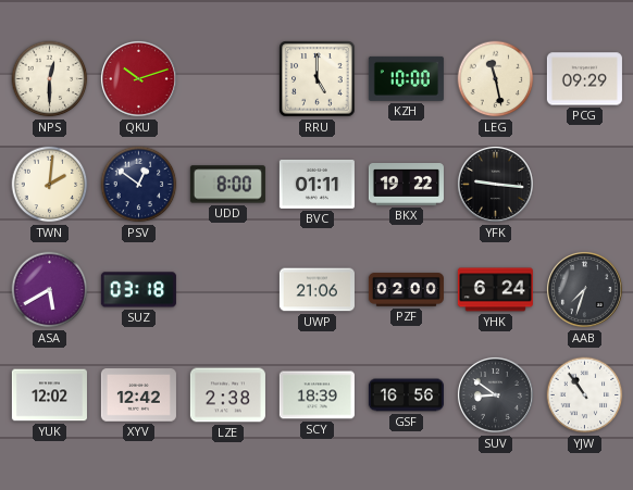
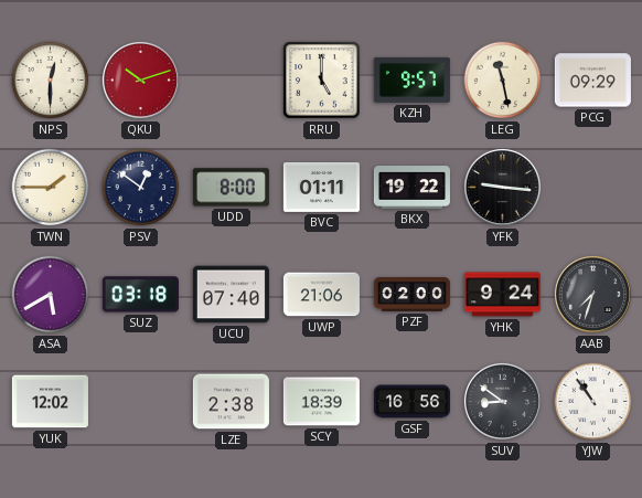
KZH: 10:00 -> 9:57 (411, 80)
TWN: 2:01 -> 1:45 (51, 188)
UCU: none -> 07:40 (231, 295)
YHK: 6:24 -> 9:24 (502, 295)
XYV: 12:42 -> none (138, 395)
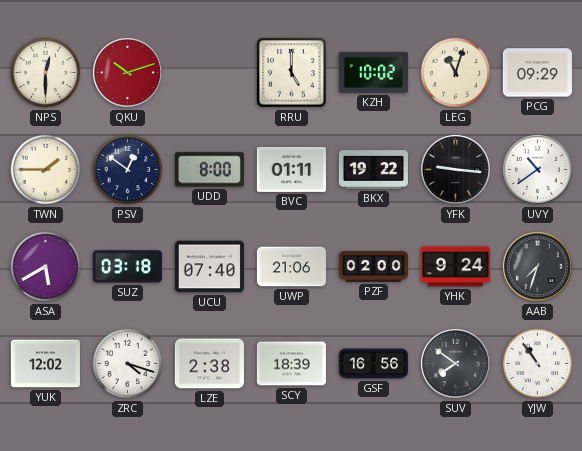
KZH: 9:57 -> 10:02 (373, 72)
LEG: 11:28 -> 11:03 (456, 73)
UVY: none -> 10:39 (537, 169)
ZRC: none -> 4:18 (128, 364)
SUV: 8:51 -> 7:51 (455, 363)
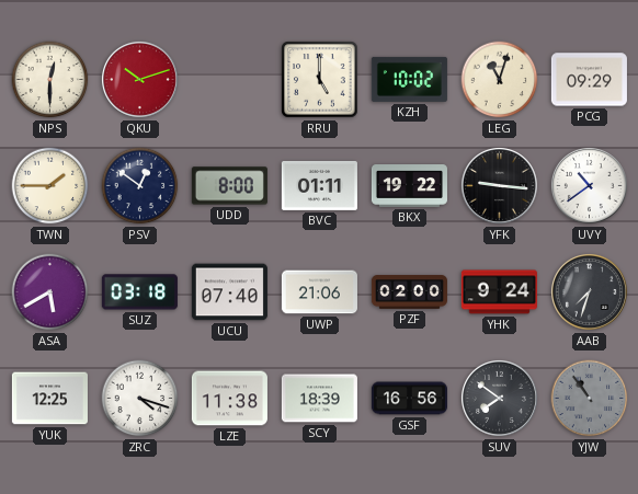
YUK: 12:02 -> 12:25 (49, 399)
LZE: 2:38 -> 11:38 (229, 399)
YJW dial: white -> grey (590, 399)
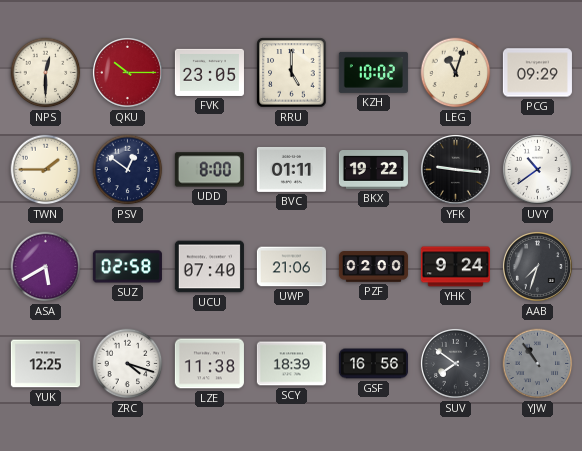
QKU: 10:12 -> 10:15 (127, 72)
FVK: none -> 23:05 (209, 72)
SUZ: 03:18 -> 02:58 (127, 267)
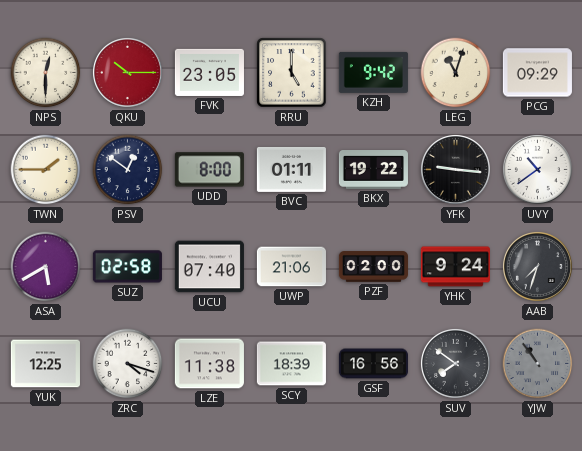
KZH: 10:02 -> 9:42 (373, 72)
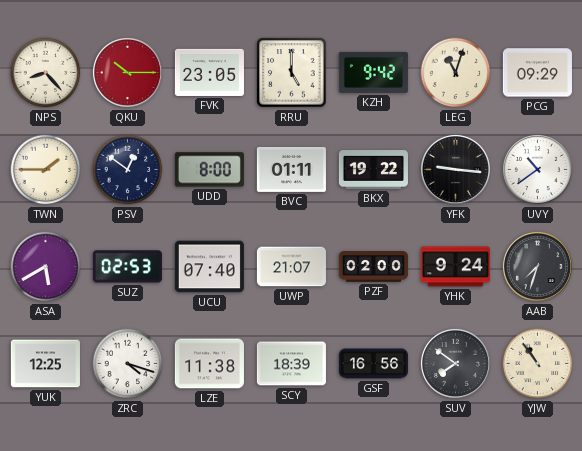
NPS: 12:30 -> 8:23 (46, 73)
SUZ: 02:58 -> 02:53 (127, 267)
UWP: 21:06 -> 21:07 (291, 267)
YJW dial: grey -> cream (538, 364)
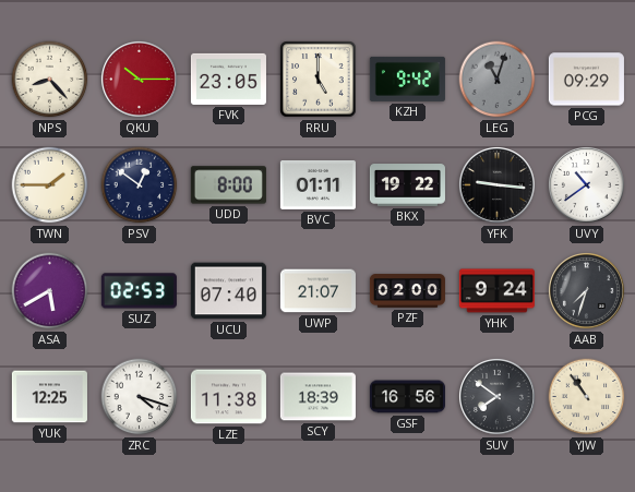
LEG dial: cream -> grey (498, 80)
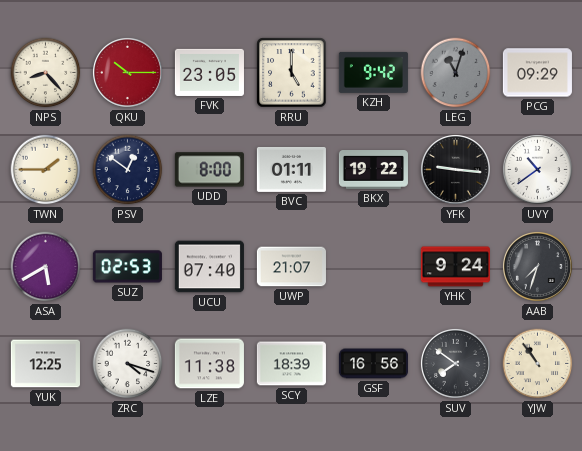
PZF: 02:00 -> none (407, 291)
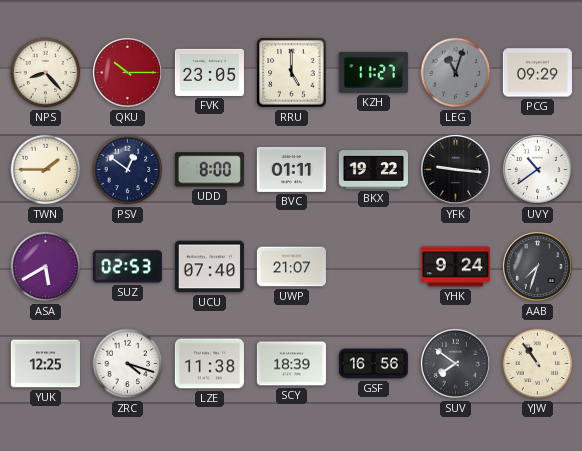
KZH: 9:42 -> 11:27 (373, 72)
